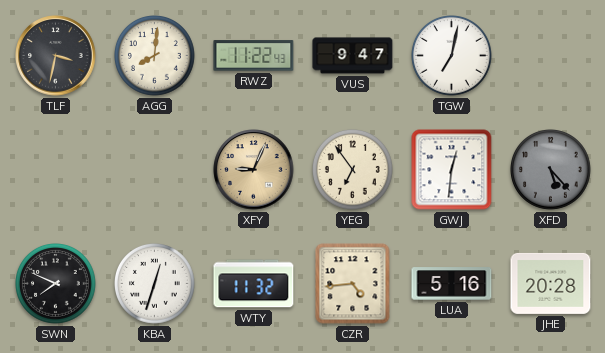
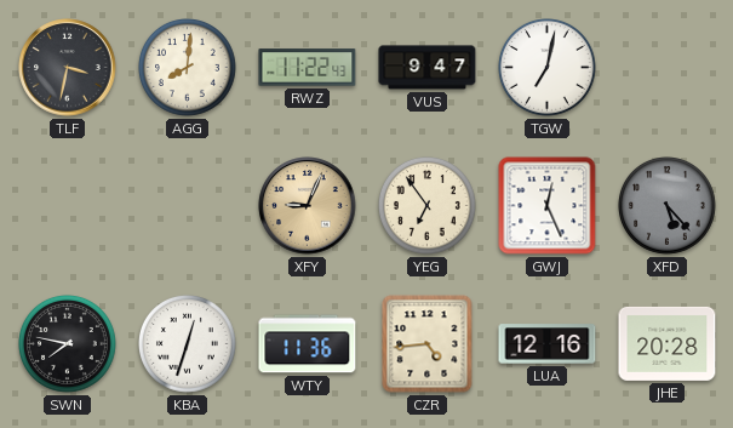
GWJ: 12:31 -> 12:26 (548, 206)
SWN: 7:49 -> 7:47 (68, 344)
WTY: 11:32 -> 11:36 (308, 344)
LUA: 5:16 -> 12:16 (548, 344)
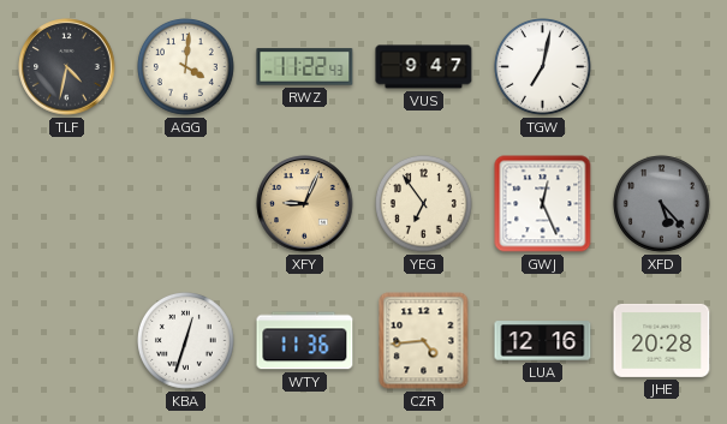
TLF: 3:32 -> 4:32 (67, 67)
AGG: 8:01 -> 4:01 (186, 67)
SWN: 7:47 -> none (68, 344)
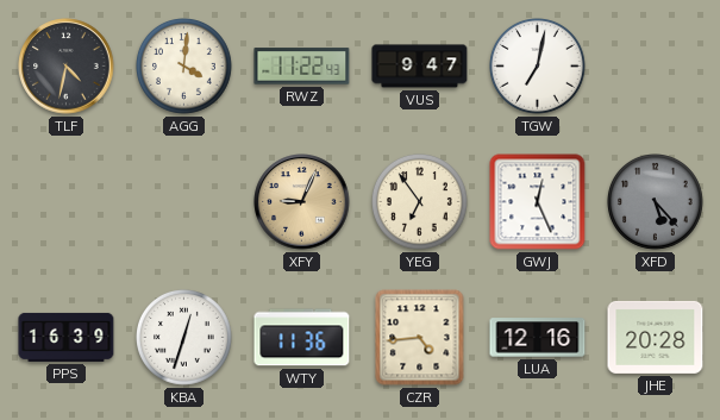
PPS: none -> 16:39 (67, 337)
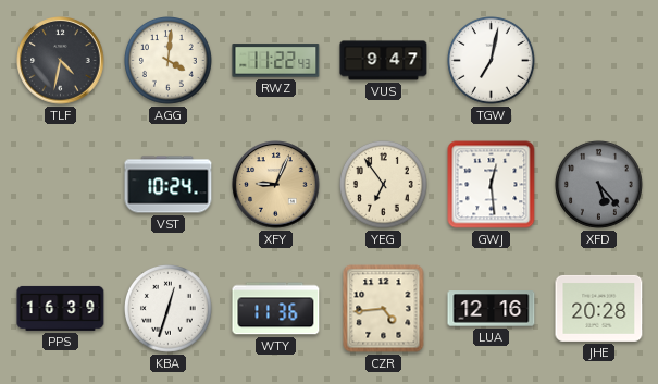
VST: none -> 10:24 (169, 185)
GWJ: 12:26 -> 12:29 (492, 185)
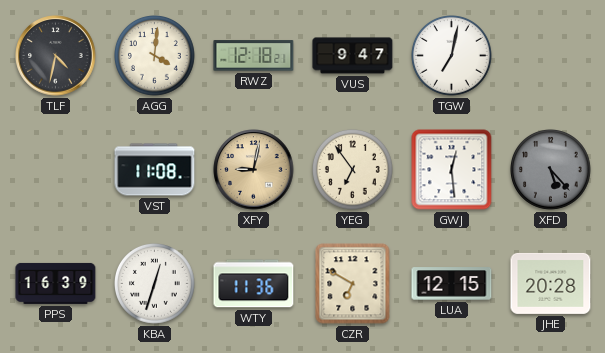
RWZ: 11:22 -> 12:18 (254, 56)
VST: 10:24 -> 11:08 (155, 170)
XFY: 9:04 -> 9:02 (254, 170)
CZR: 4:44 -> 6:50 (353, 284)
LUA: 12:16 -> 12:15 (452, 284)
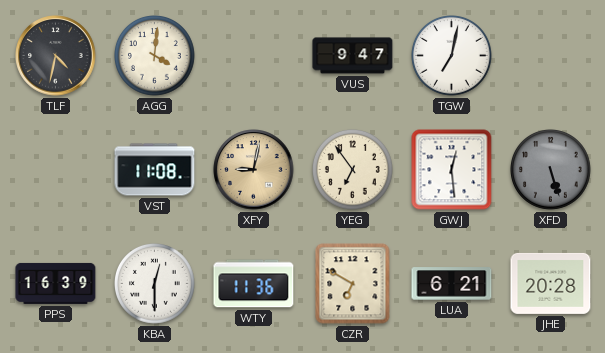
RWZ: 12:18 -> none (254, 56)
XFD: 5:23 -> 5:27 (551, 170)
KBA: 12:33 -> 12:30 (155, 284)
LUA: 12:15 -> 6:21 (452, 284)
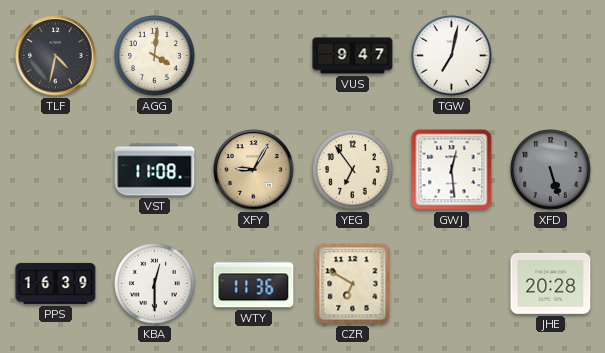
XFY: 9:02 -> 9:05 (254, 170)
LUA: 6:21 -> none (452, 284)
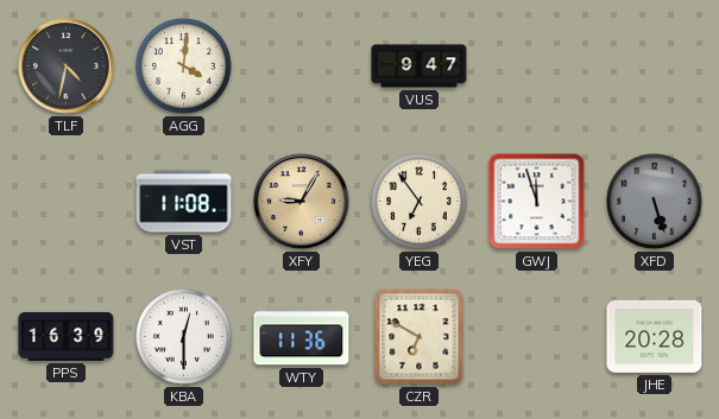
TGW: 7:02 -> none (452, 56)
GWJ: 12:29 -> 11:57 (537, 202)
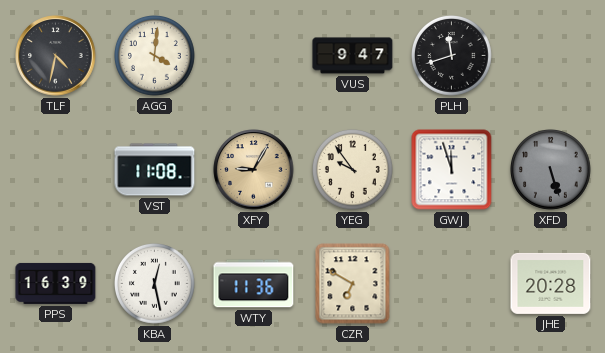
PLH: none -> 11:42 (452, 56)
YEG: 6:54 -> 9:54 (353, 170)
KBA: 12:30 -> 12:28 (155, 284)
